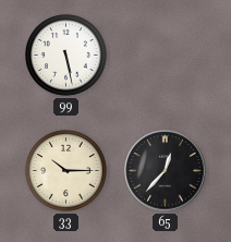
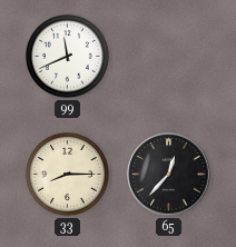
99: 5:28 -> 11:41 (67, 56)
33: 10:15 -> 8:15 (67, 174)
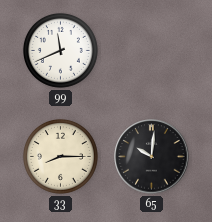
65: 12:37 -> 10:01 (152, 157)
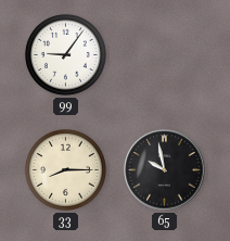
99: 11:41 -> 9:06 (65, 54)
65: 10:01 -> 9:58 (165, 170)
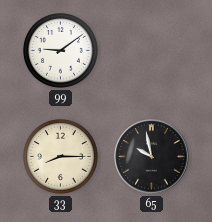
99: 9:06 -> 9:09 (60, 50)
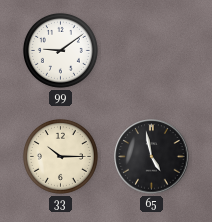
33: 8:15 -> 10:15 (60, 156)
65: 9:58 -> 4:58 (152, 157)
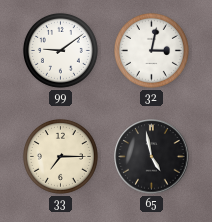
32: none -> 3:02 (151, 50)
33: 10:15 -> 7:15 (60, 156)
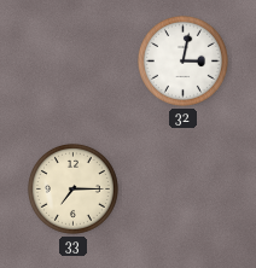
99: 9:09 -> none (60, 50)
65: 4:58 -> none (152, 157)
